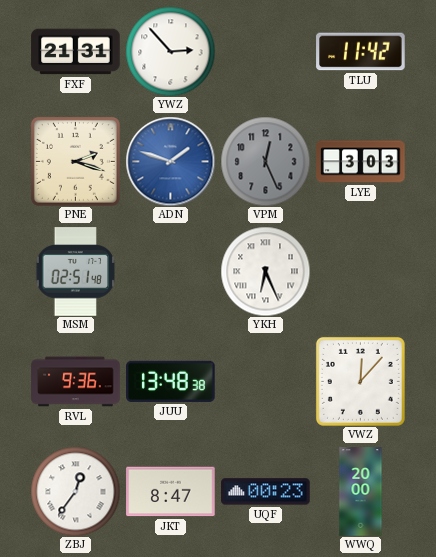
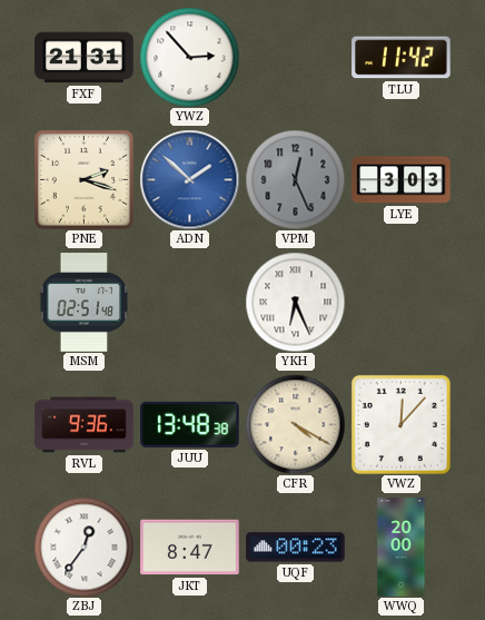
ADN: 1:48 -> 1:52 (189, 179)
CFR: none -> 4:20 (295, 424)
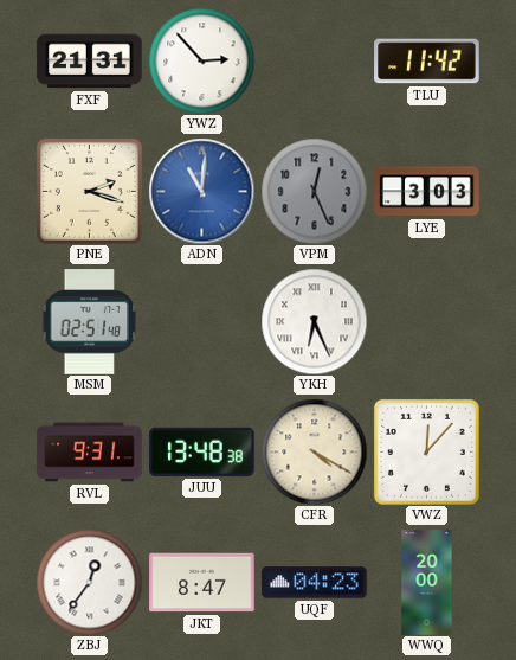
ADN: 1:52 -> 11:01 (201, 191)
RVL: 9:36 -> 9:31 (90, 453)
UQF: 00:23 -> 04:23 (315, 583)
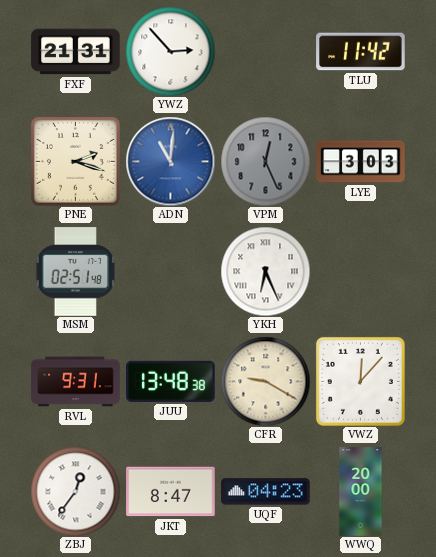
CFR: 4:20 -> 9:20 (265, 381)
